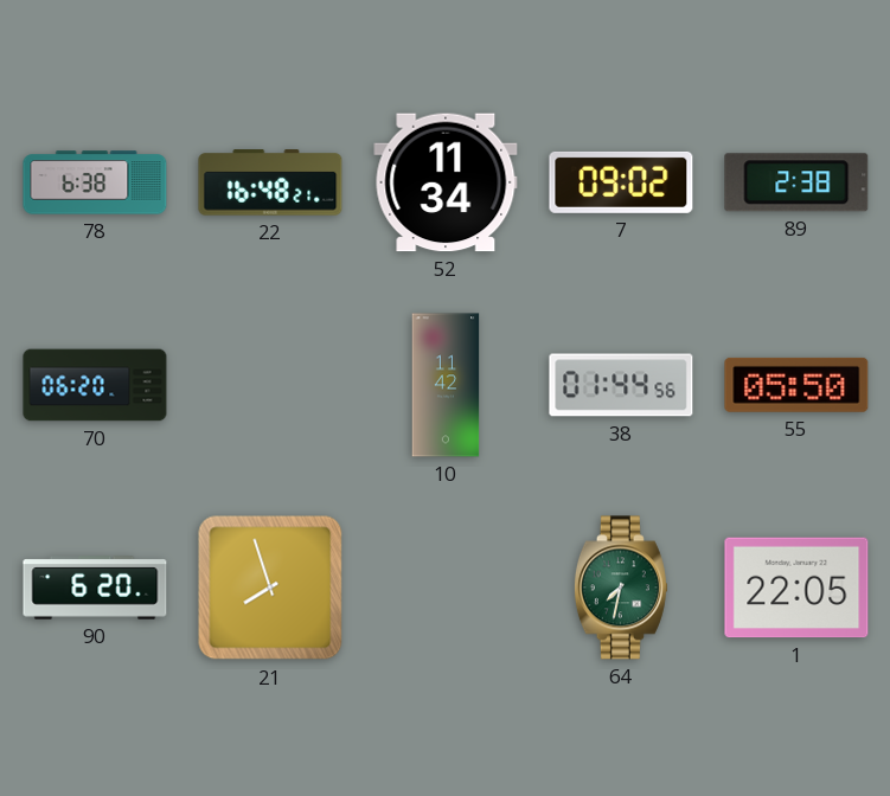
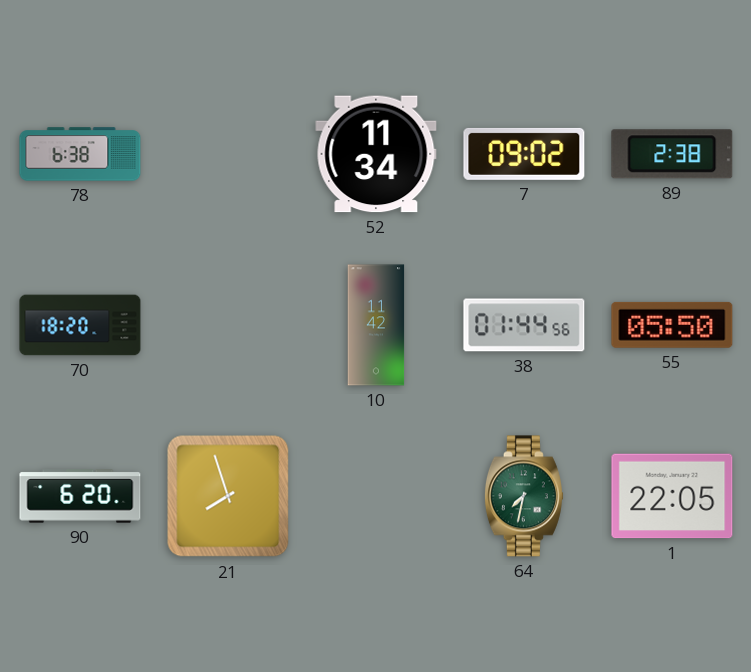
22: 16:48 -> none (270, 182)
70: 06:20 -> 18:20 (80, 325)
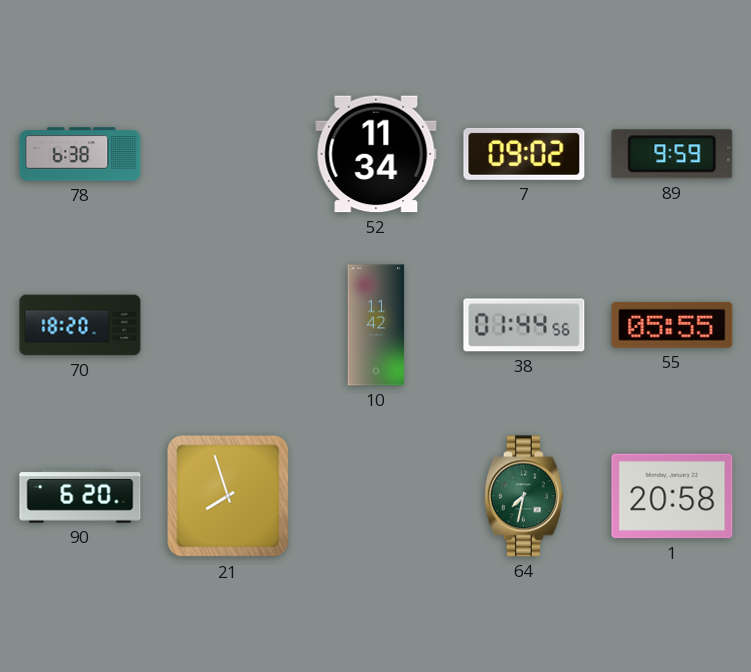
89: 2:38 -> 9:59 (672, 154)
55: 05:50 -> 05:55 (672, 325)
1: 22:05 -> 20:58 (672, 496)
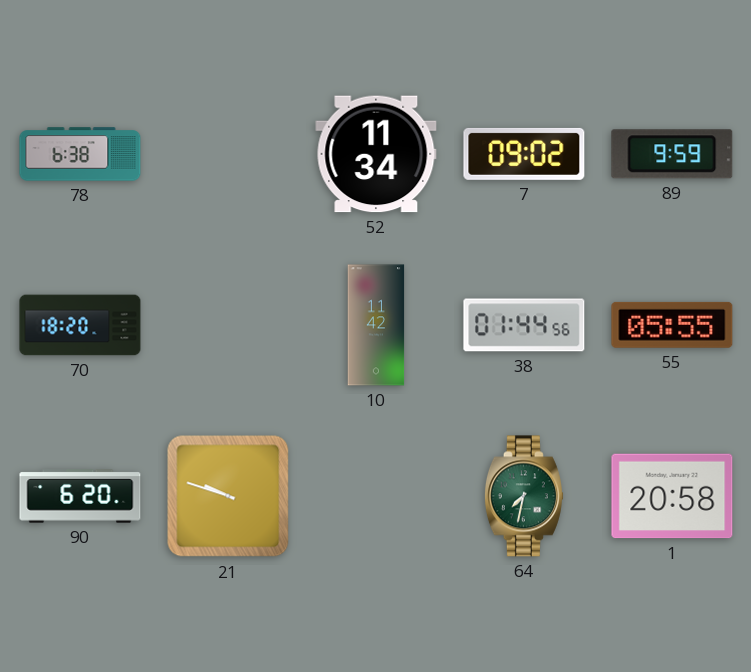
21: 7:57 -> 9:48 (228, 496)
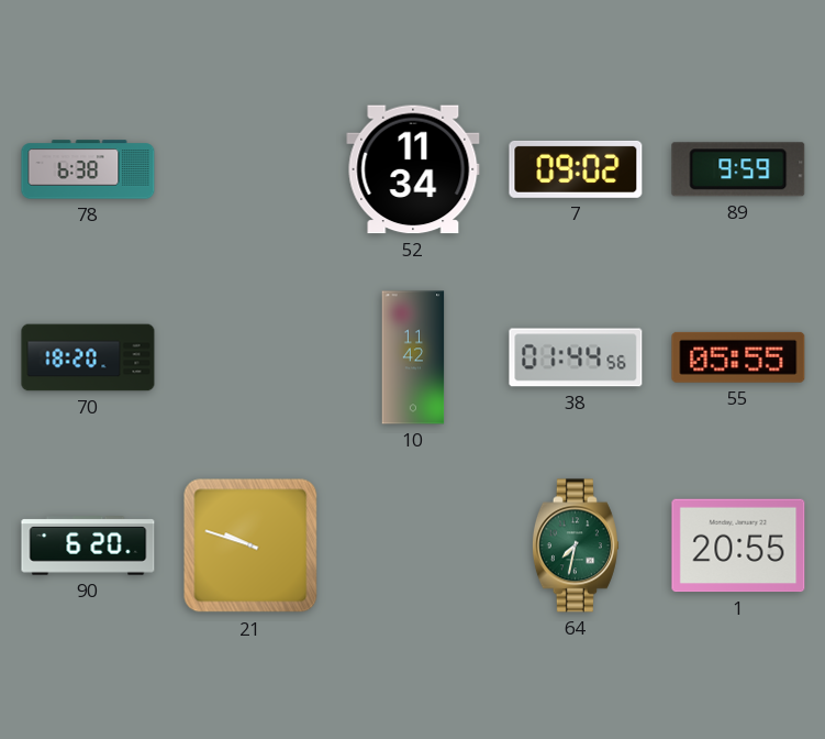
1: 20:58 -> 20:55 (738, 545)
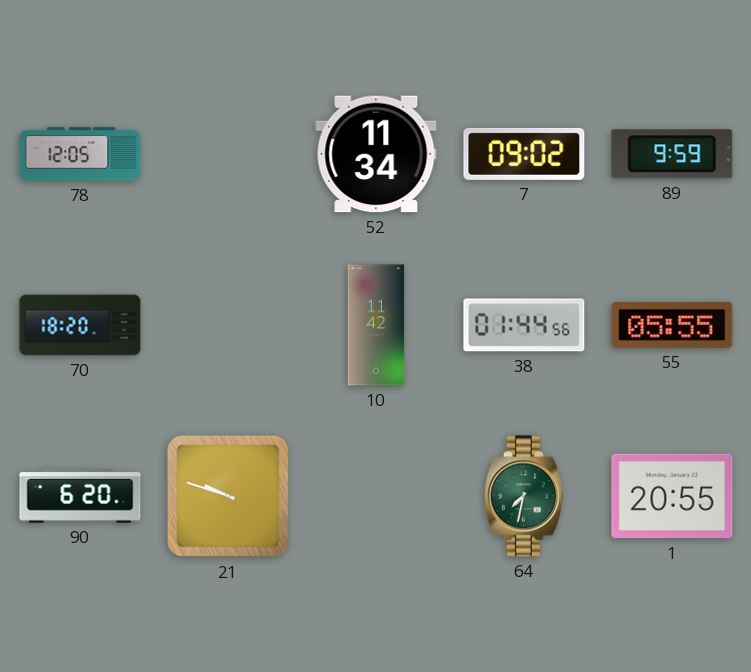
78: 6:38 -> 12:05 (80, 154)
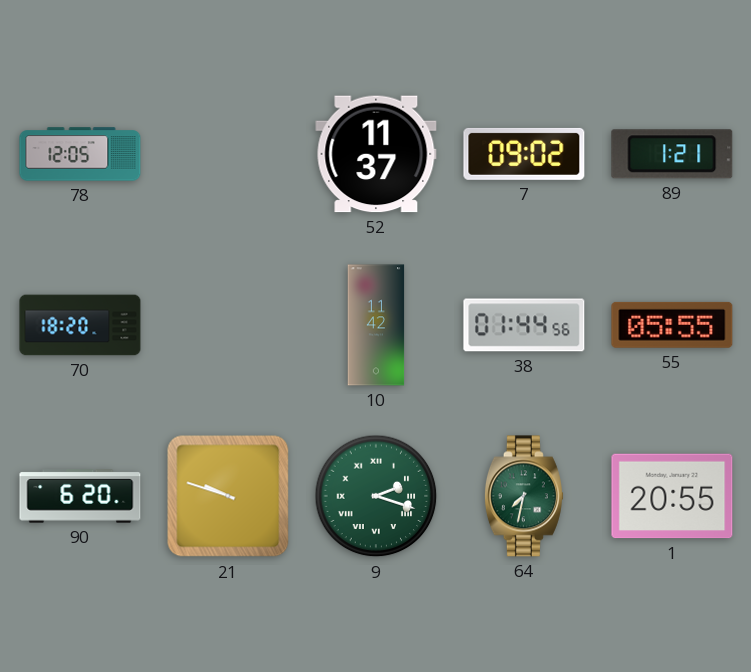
52: 11:34 -> 11:37 (376, 154)
89: 9:59 -> 1:21 (672, 154)
9: none -> 2:18 (376, 496)
